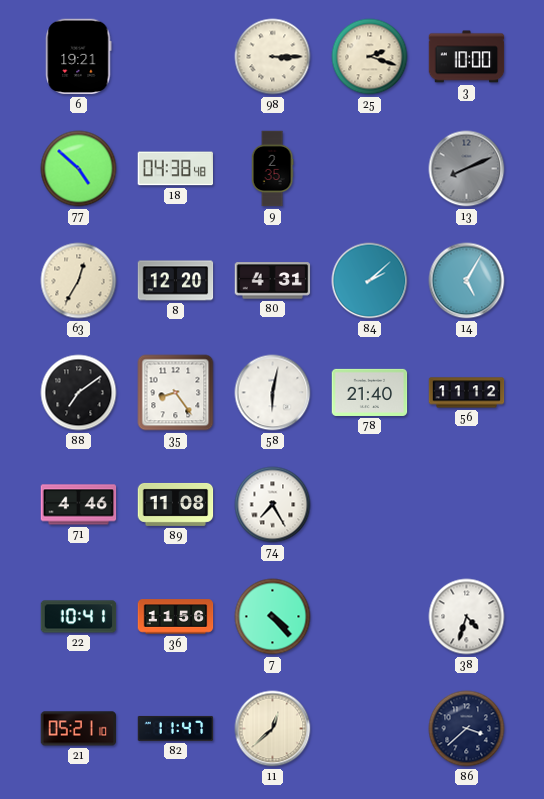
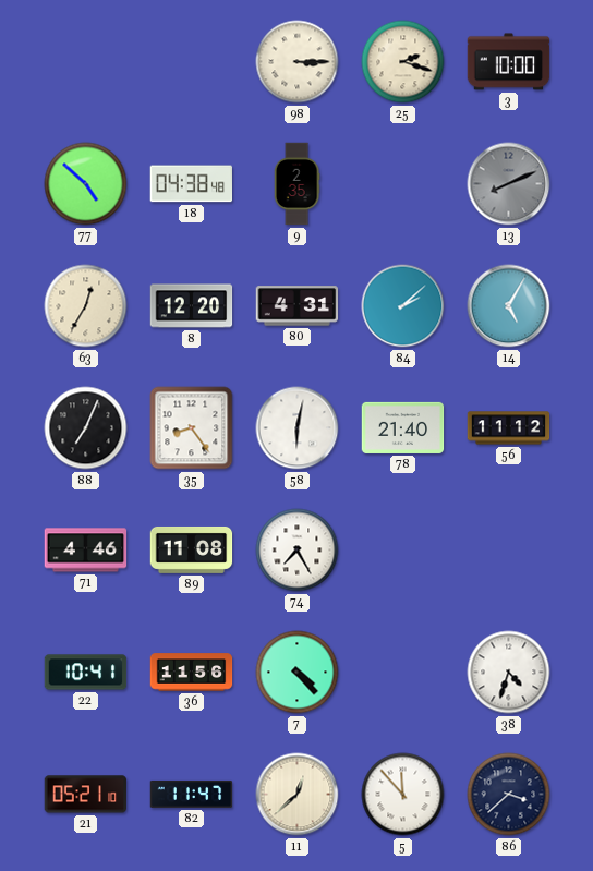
6: 19:21 -> none (79, 57)
88: 7:09 -> 7:04 (86, 428)
5: none -> 11:53 (403, 795)
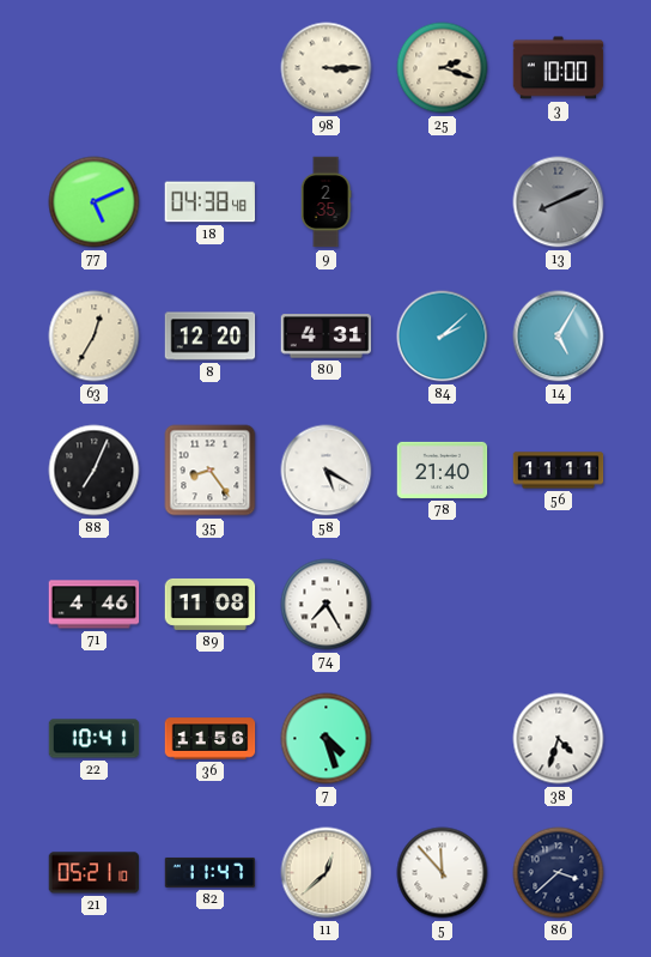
77: 4:52 -> 5:11 (95, 202)
58: 6:02 -> 5:20 (327, 471)
56: 11:12 -> 11:11 (559, 471)
7: 4:23 -> 4:27 (327, 739)
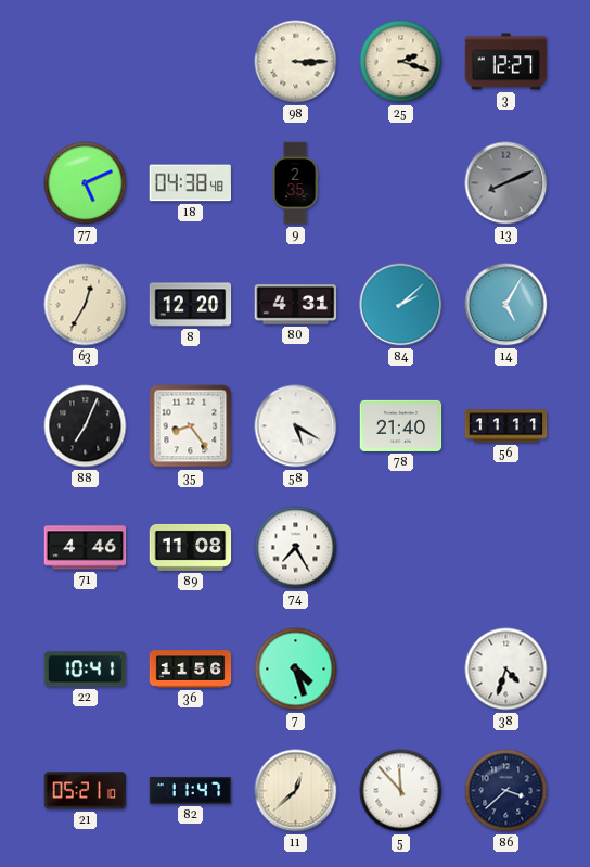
3: 10:00 -> 12:27 (506, 62)
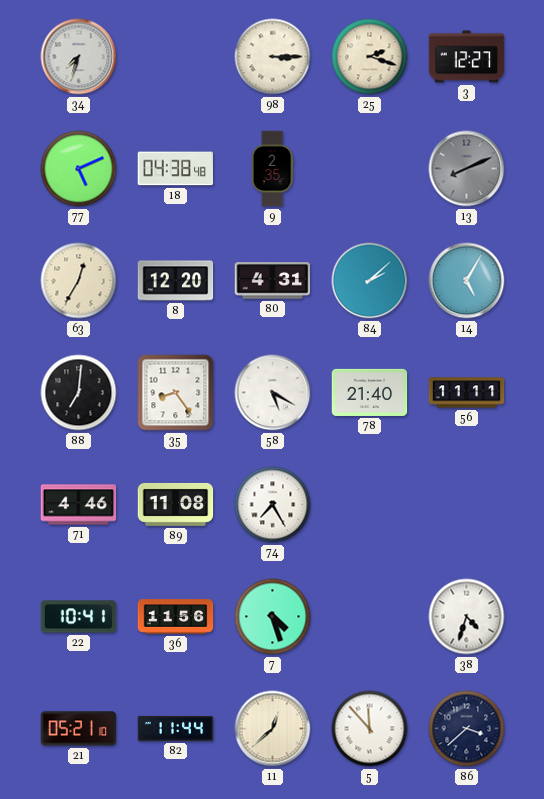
34: none -> 7:33 (79, 57)
88: 7:04 -> 7:01 (79, 393)
82: 11:47 -> 11:44 (176, 728)
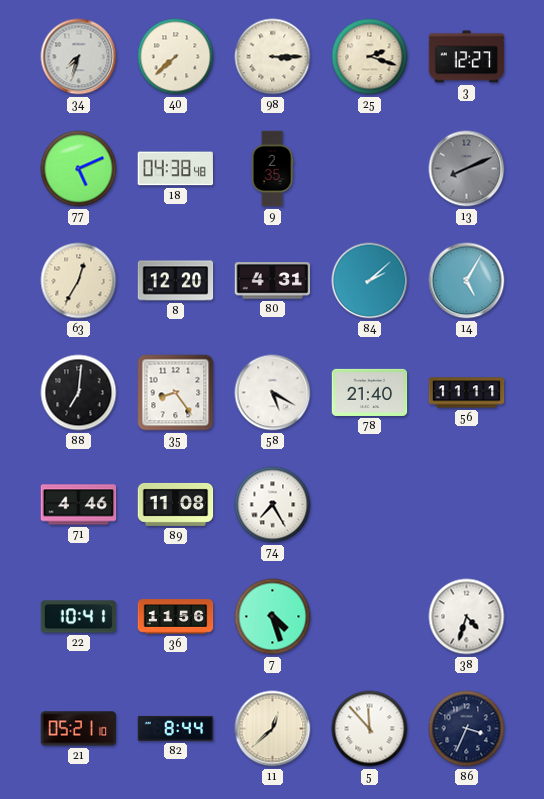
40: none -> 7:38 (176, 57)
82: 11:44 -> 8:44 (176, 728)
86: 3:38 -> 3:34 (467, 729)
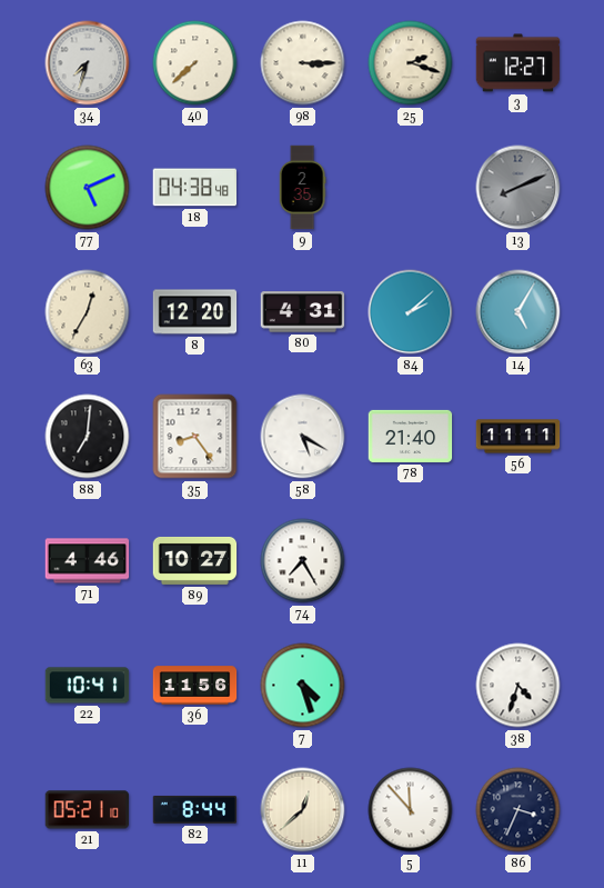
89: 11:08 -> 10:27 (195, 560)
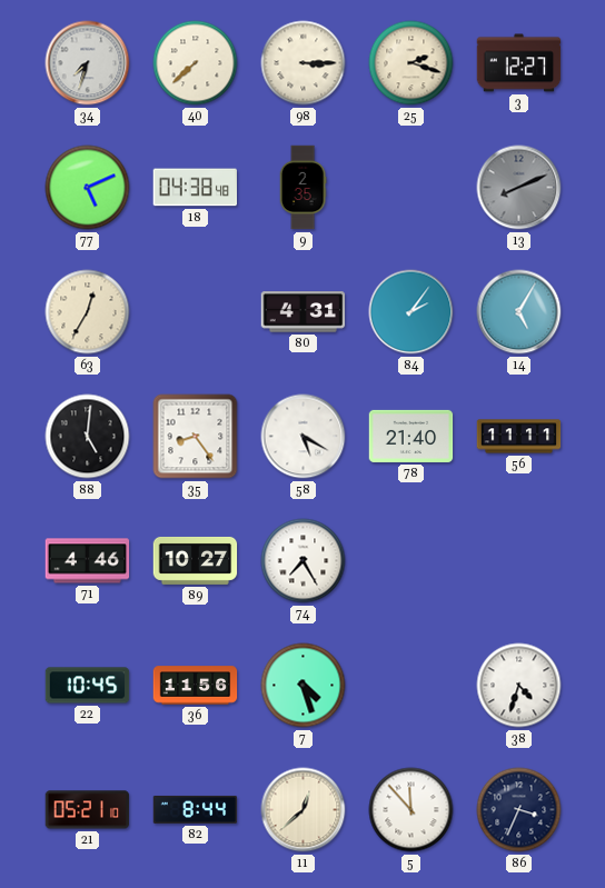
8: 12:20 -> none (195, 312)
84: 2:08 -> 2:06 (411, 312)
88: 7:01 -> 5:01 (88, 437)
22: 10:41 -> 10:45 (88, 686)
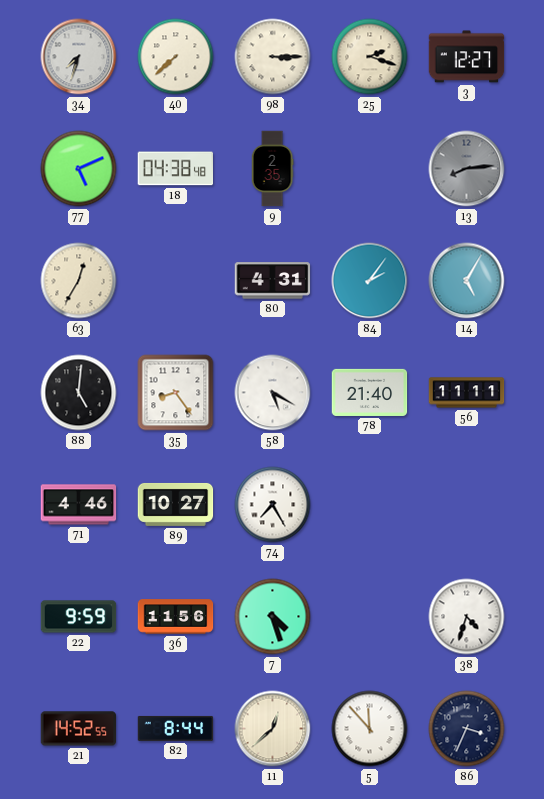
13: 8:11 -> 8:14 (467, 169)
22: 10:45 -> 9:59 (79, 617)
21: 05:21 -> 14:52 (79, 729)
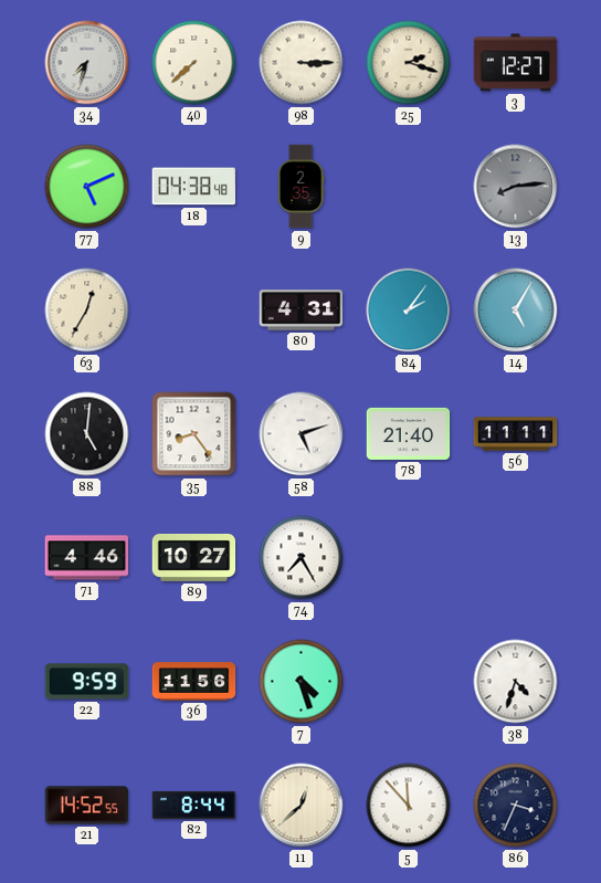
58: 5:20 -> 5:12 (302, 434)
